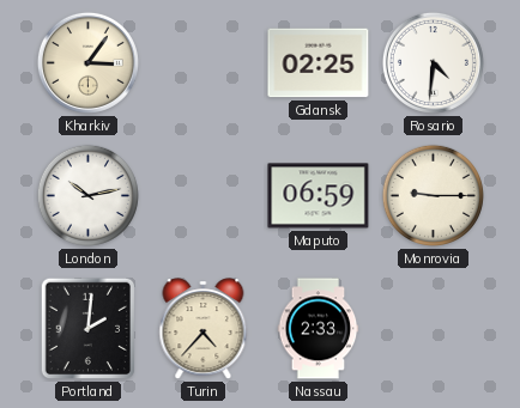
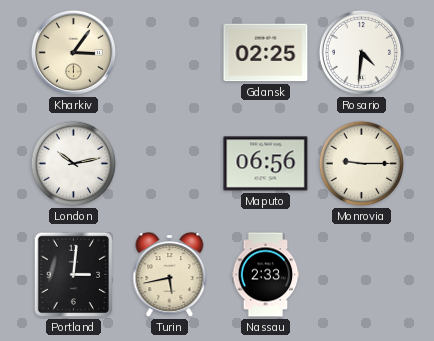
Maputo: 06:59 -> 06:56 (266, 164)
Portland: 2:01 -> 3:01 (73, 275)
Turin: 4:37 -> 5:43 (170, 275)
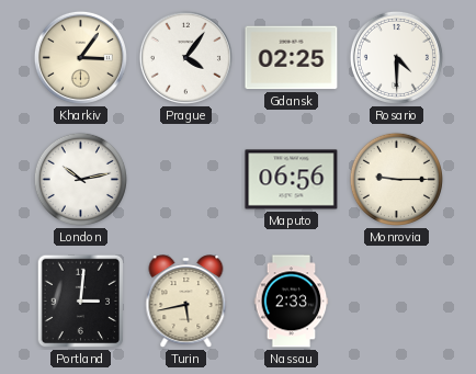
Prague: none -> 4:06 (185, 57)
Rosario: 4:31 -> 4:30 (396, 57)
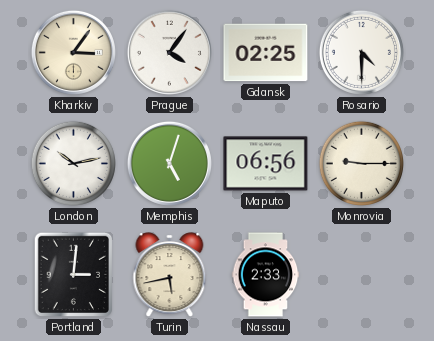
Memphis: none -> 5:03 (169, 163)
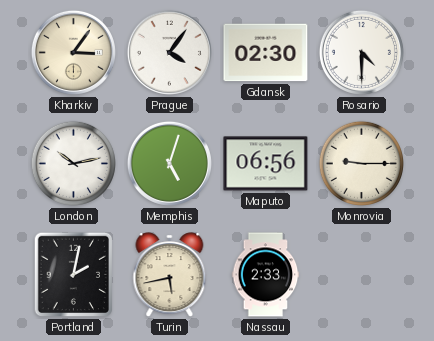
Gdansk: 02:25 -> 02:30 (266, 53)
Portland: 3:01 -> 2:02 (73, 275)
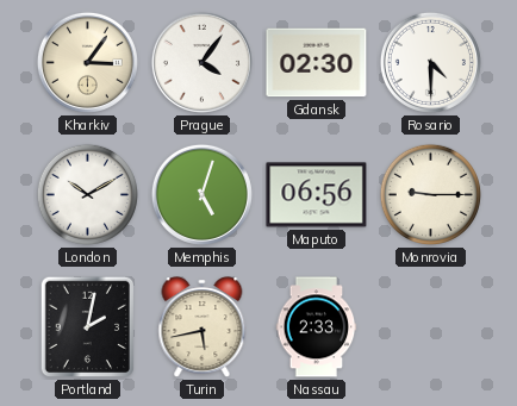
London: 10:13 -> 10:10 (87, 194)
